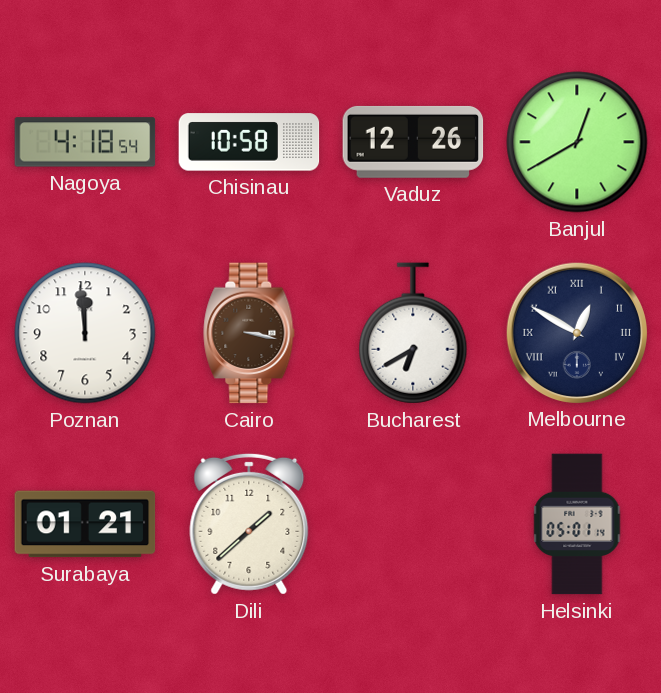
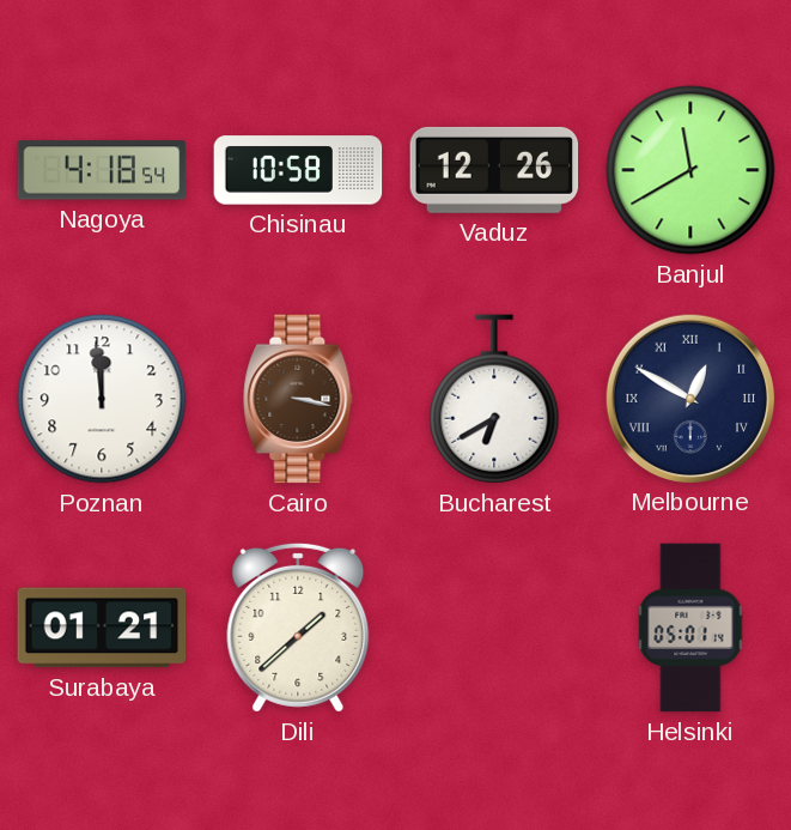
Banjul: 12:40 -> 11:40 (690, 170)
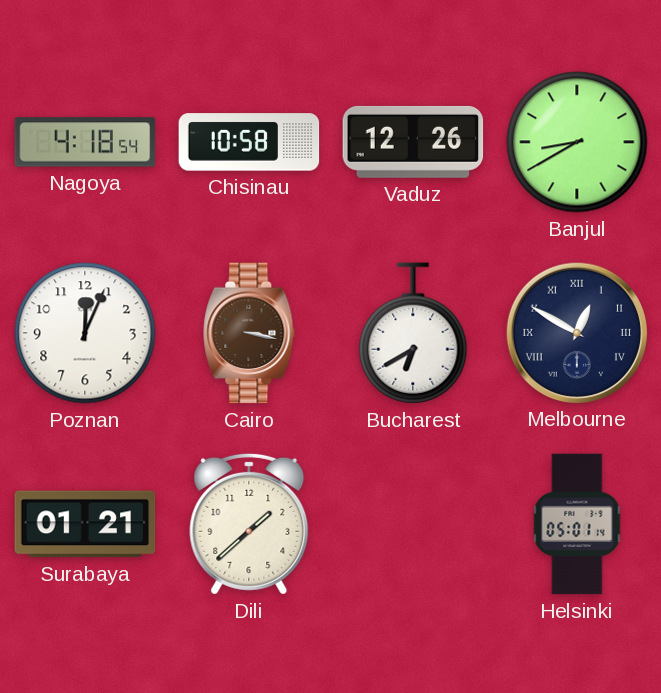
Banjul: 11:40 -> 8:40 (577, 142)
Poznan: 11:59 -> 12:04 (85, 333)
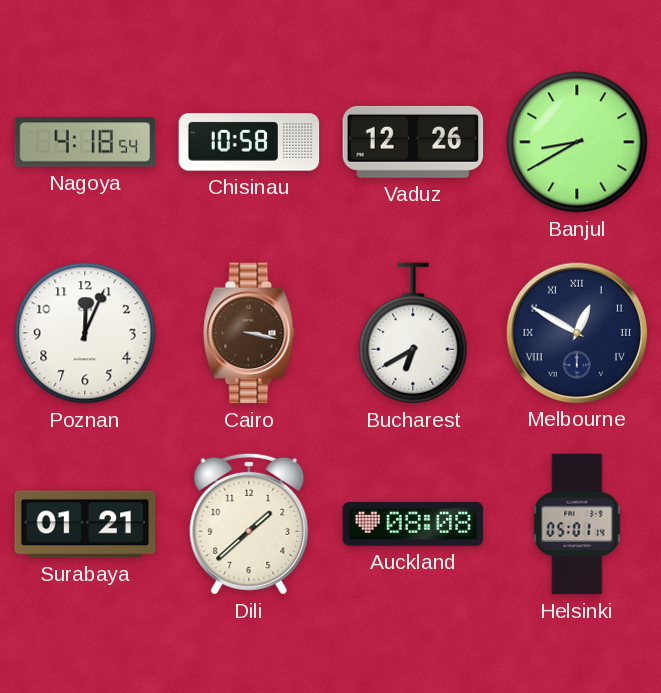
Auckland: none -> 08:08 (413, 525)
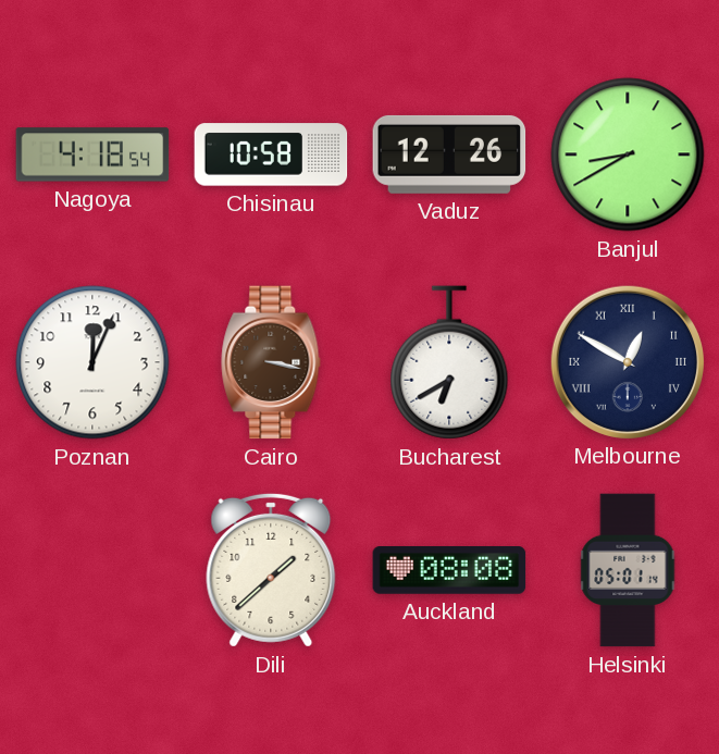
Surabaya: 01:21 -> none (85, 524)
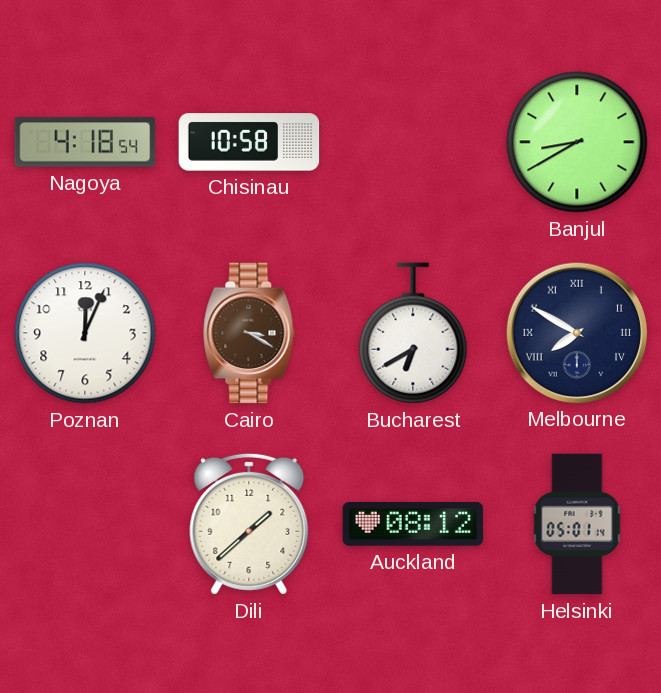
Vaduz: 12:26 -> none (449, 154)
Cairo: 3:17 -> 3:20 (249, 333)
Melbourne: 12:50 -> 7:50 (576, 332)
Auckland: 08:08 -> 08:12 (413, 525)
